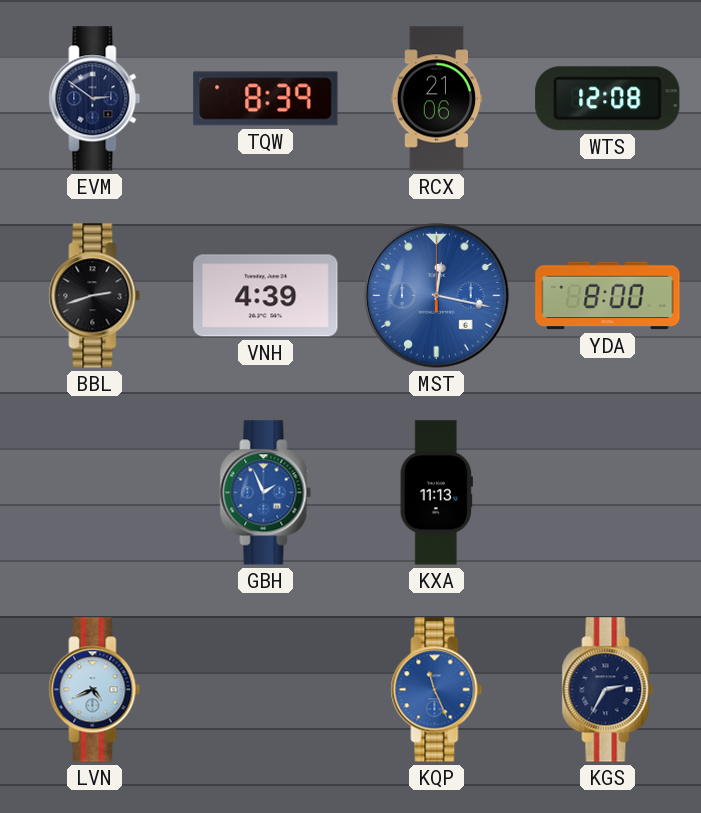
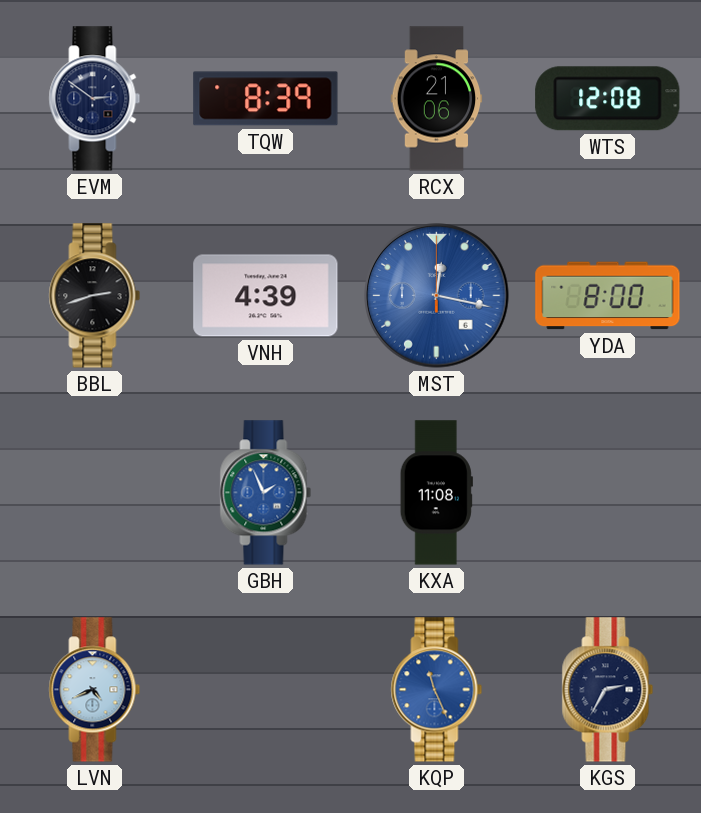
KXA: 11:13 -> 11:08 (436, 493)
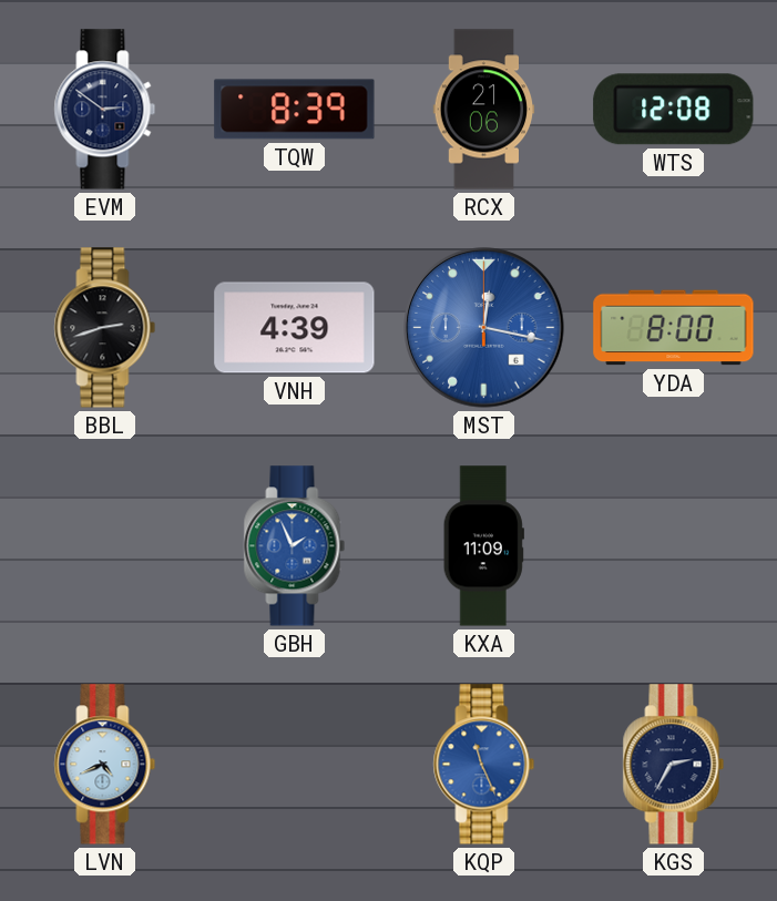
KXA: 11:08 -> 11:09 (483, 546)
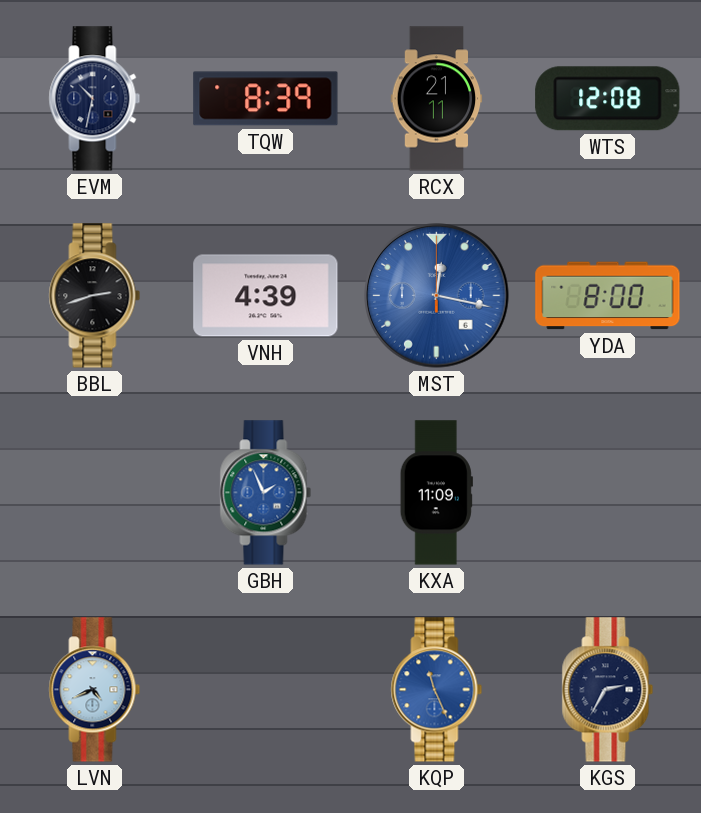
EVM: 2:51 -> 10:32 (95, 99)
RCX: 21:06 -> 21:11 (437, 99)
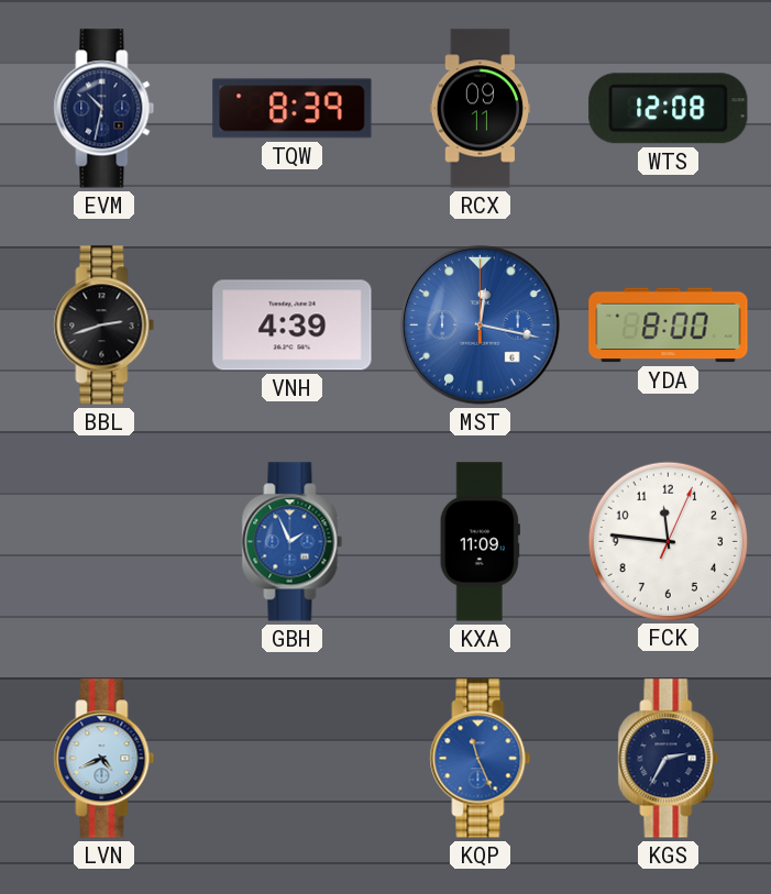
RCX: 21:11 -> 09:11 (481, 109)
FCK: none -> 11:46 (668, 541)
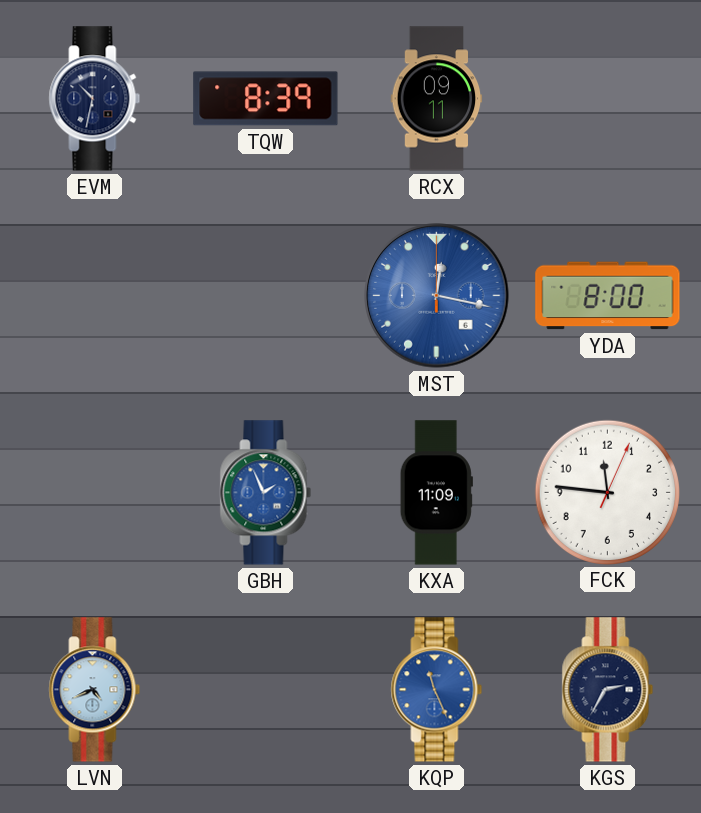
WTS: 12:08 -> none (669, 109)
BBL: 2:42 -> none (104, 325)
VNH: 4:39 -> none (293, 325)
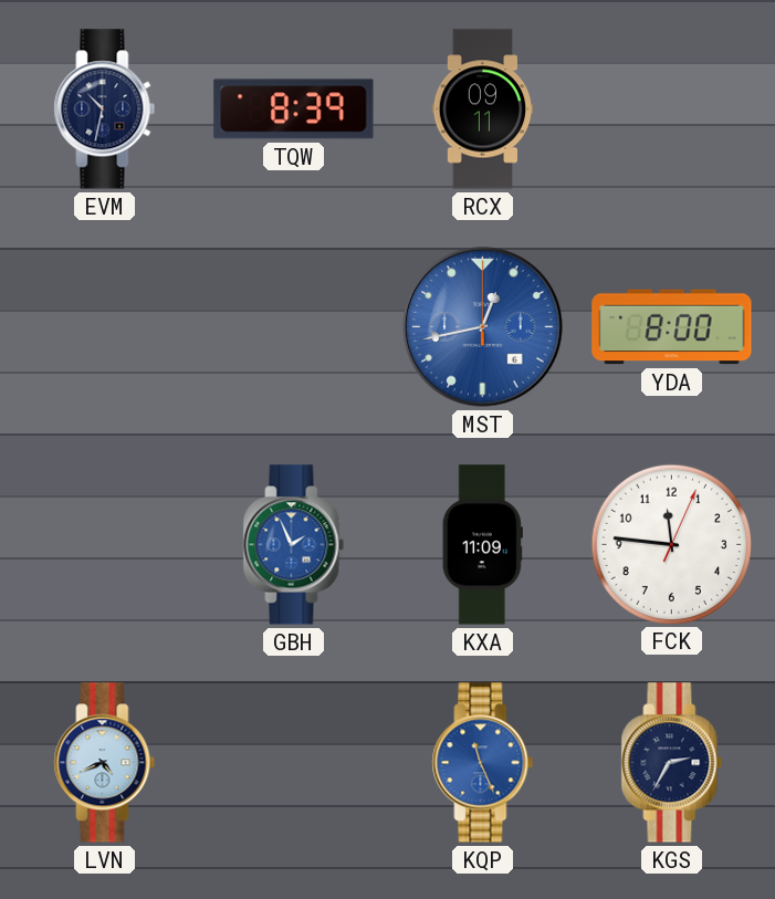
MST: 12:17 -> 12:43 (483, 327)
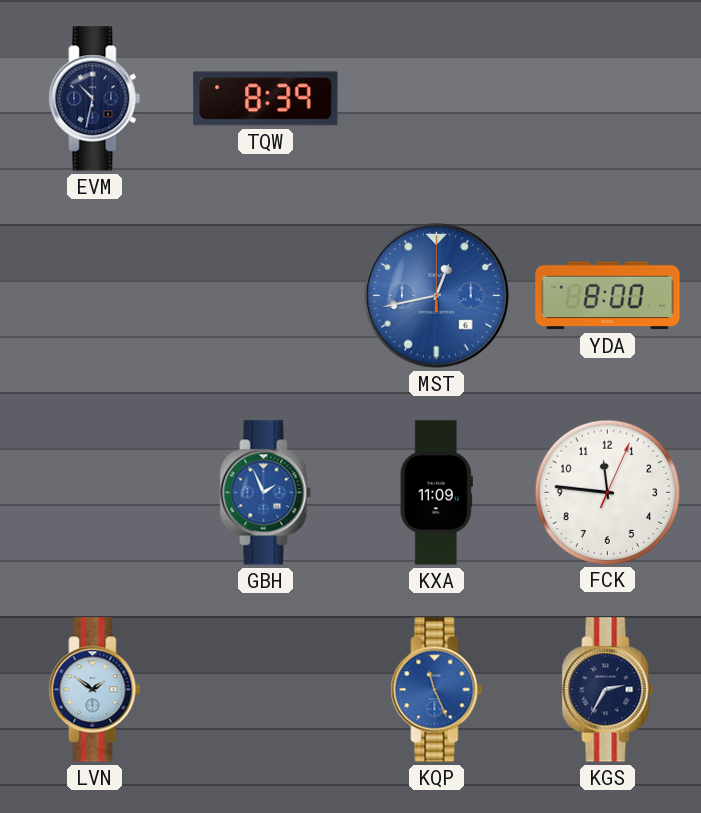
RCX: 09:11 -> none (483, 109)
LVN: 4:41 -> 1:51 (95, 690)
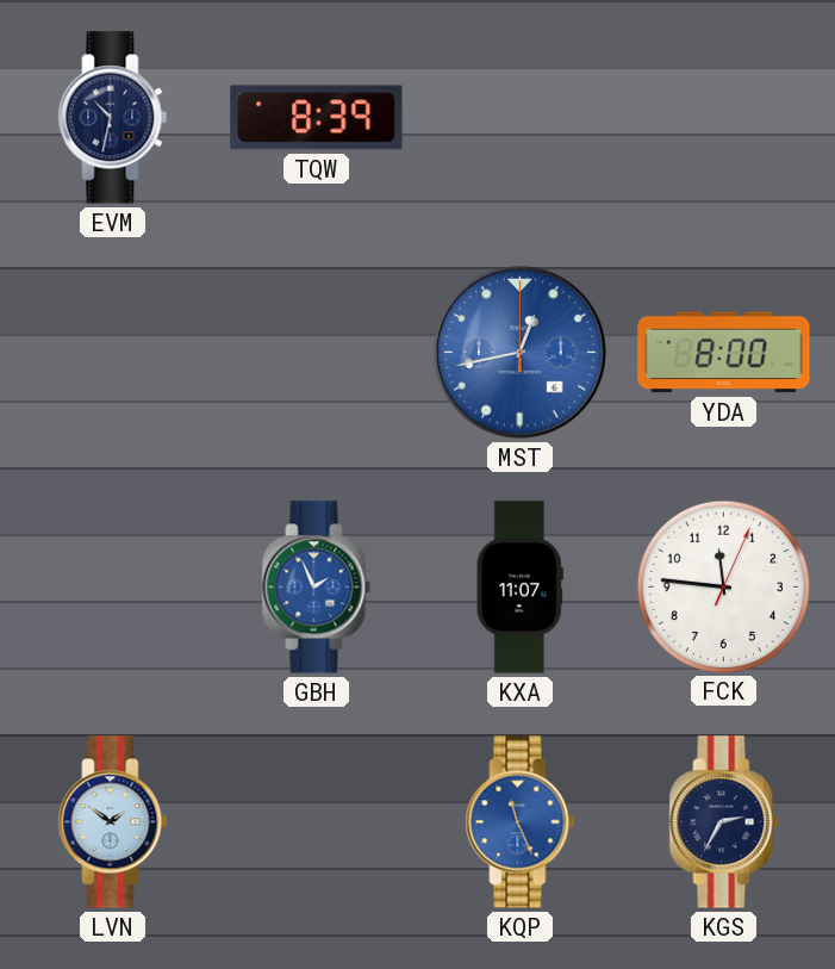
KXA: 11:09 -> 11:07 (519, 588)
